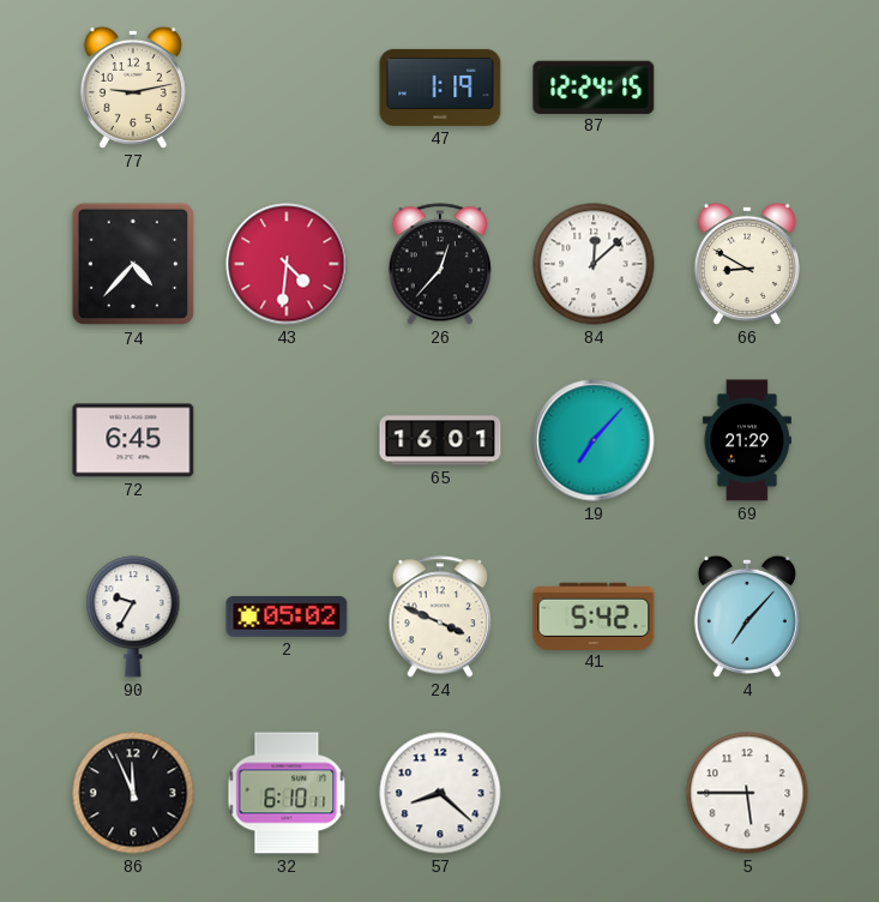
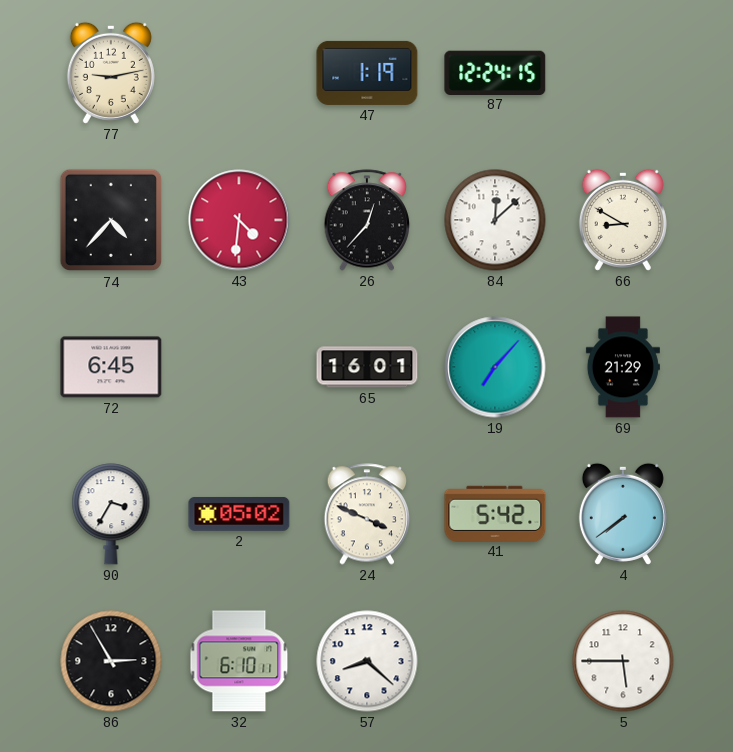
90: 9:35 -> 3:35 (111, 514)
4: 7:07 -> 7:39 (623, 514)
86: 11:56 -> 2:55 (111, 661)
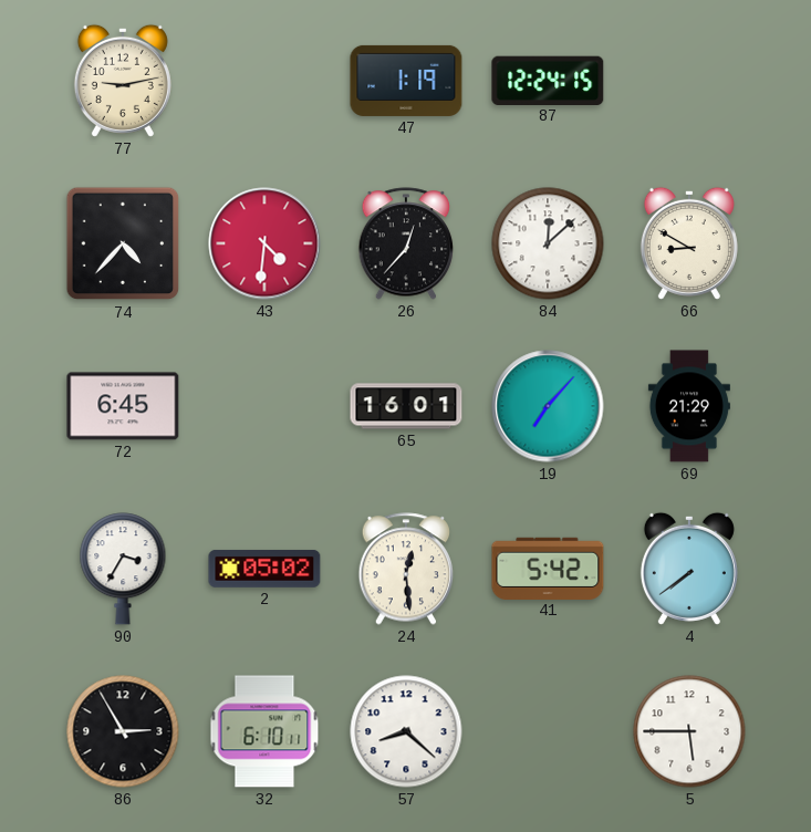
24: 3:49 -> 12:29 (406, 569)
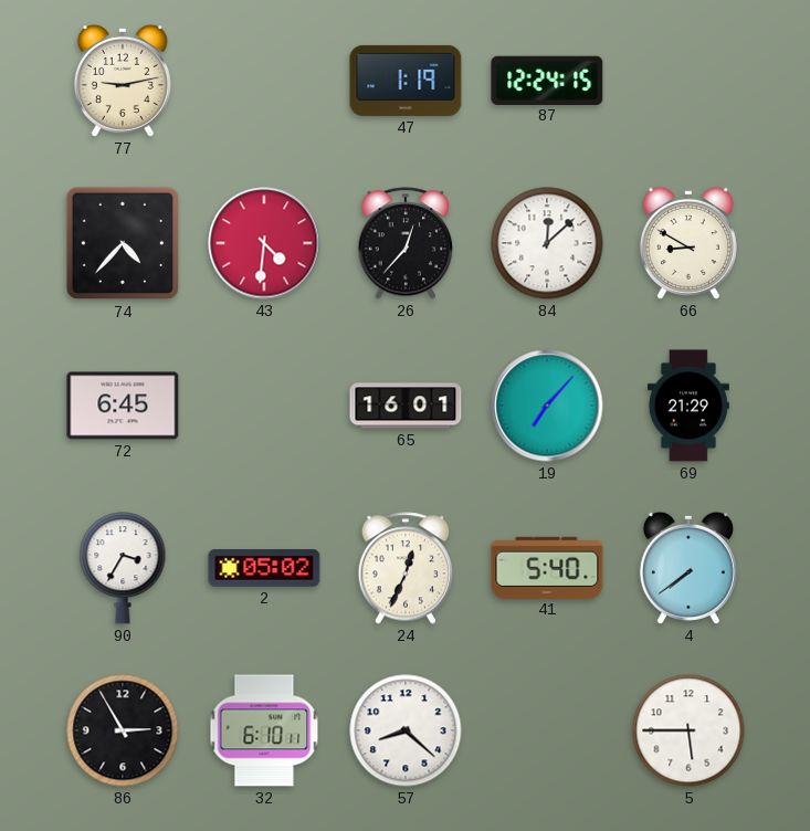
24: 12:29 -> 12:34 (406, 568)
41: 5:42 -> 5:40 (547, 567)
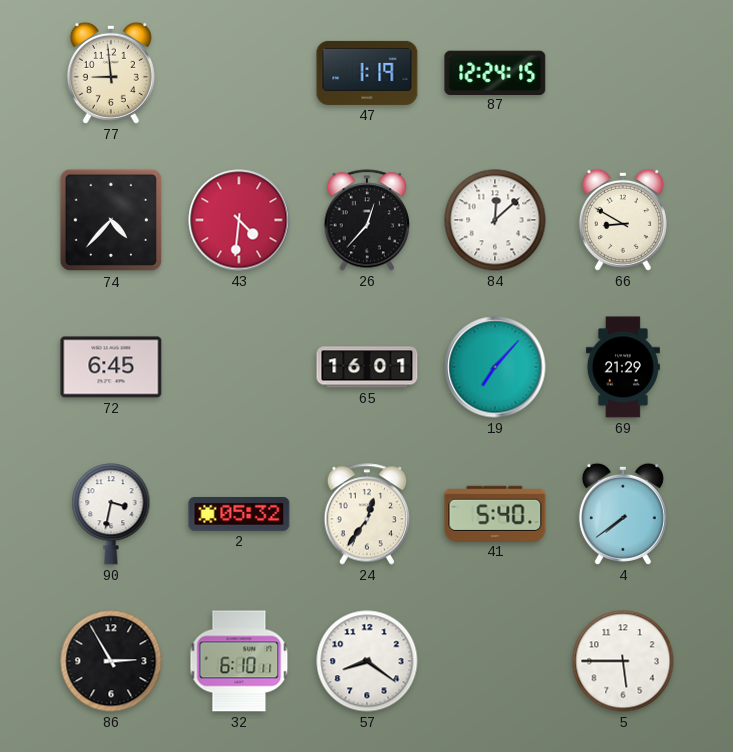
77: 9:13 -> 8:59 (111, 73)
90: 3:35 -> 3:32 (111, 514)
2: 05:02 -> 05:32 (239, 514)
24: 12:34 -> 12:36 (367, 514)
57: 8:22 -> 8:21 (367, 661)
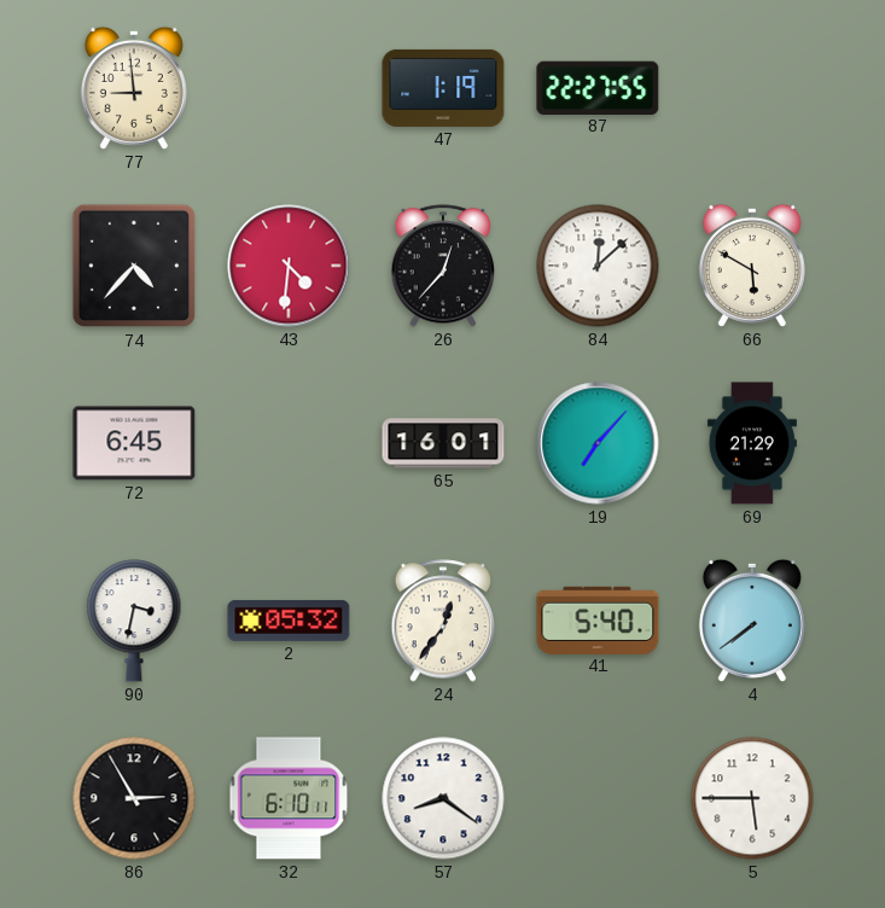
87: 12:24 -> 22:27 (598, 87)
66: 8:50 -> 5:50 (752, 266)
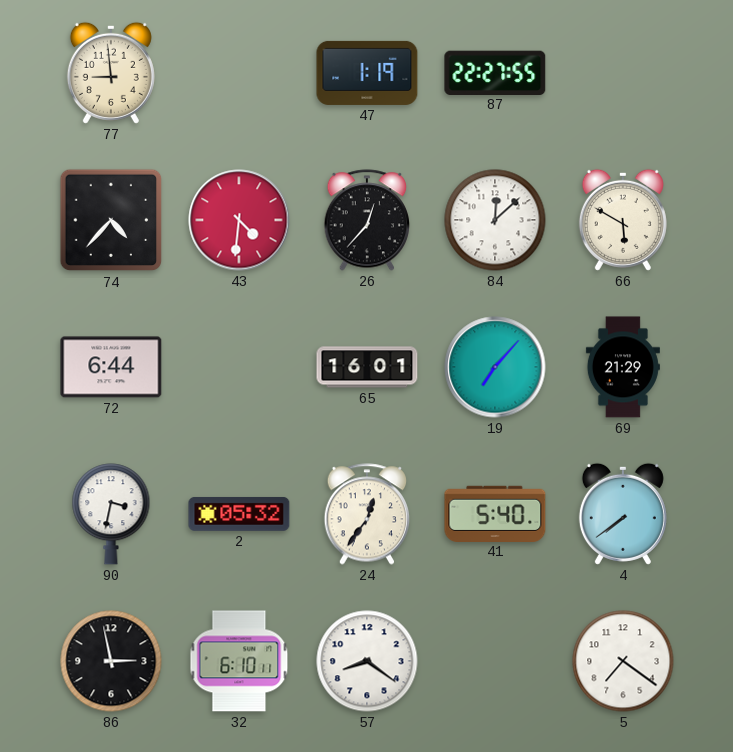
72: 6:45 -> 6:44 (111, 367)
86: 2:55 -> 2:58 (111, 661)
5: 5:45 -> 7:21 (623, 661)
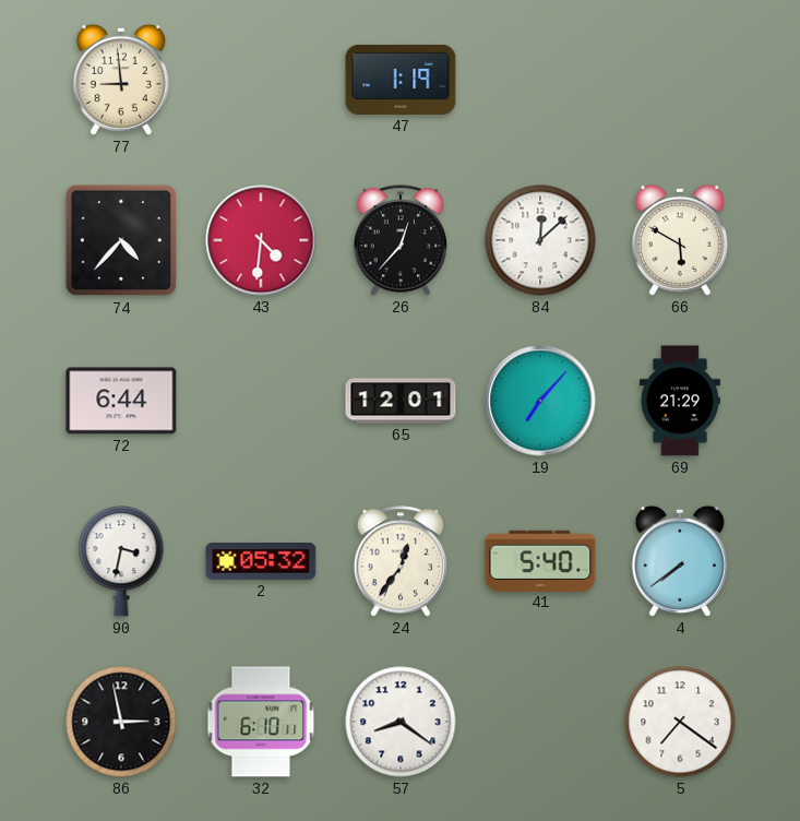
87: 22:27 -> none (495, 72)
65: 16:01 -> 12:01 (401, 401)
